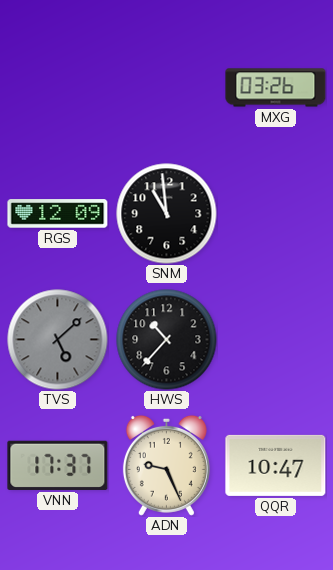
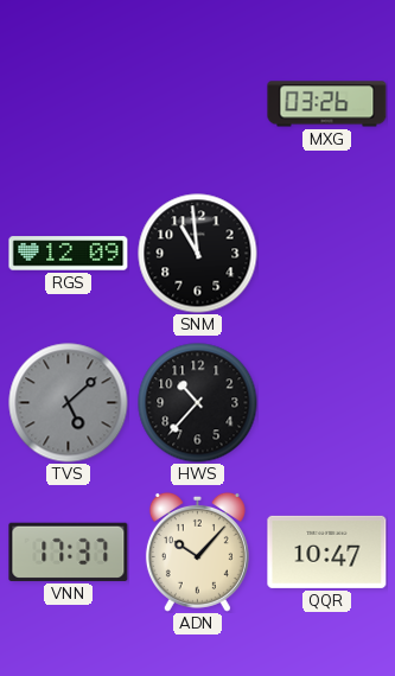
ADN: 9:26 -> 10:07 (197, 551)
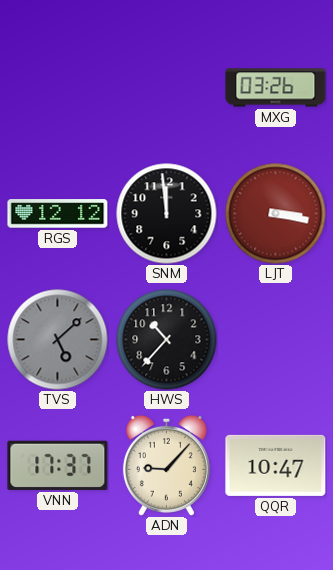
RGS: 12:09 -> 12:12 (58, 214)
SNM: 10:59 -> 11:59 (167, 214)
LJT: none -> 3:17 (276, 214)
ADN: 10:07 -> 9:07 (166, 465)
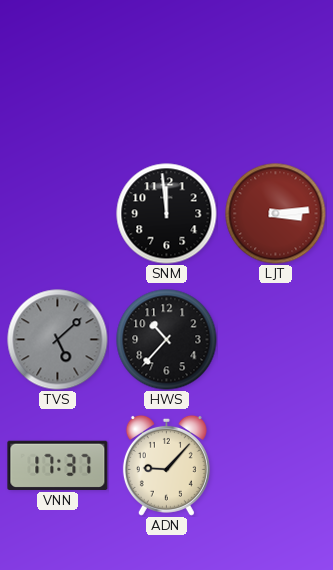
MXG: 03:26 -> none (276, 88)
RGS: 12:12 -> none (58, 214)
LJT: 3:17 -> 3:14 (276, 214)
QQR: 10:47 -> none (276, 465)
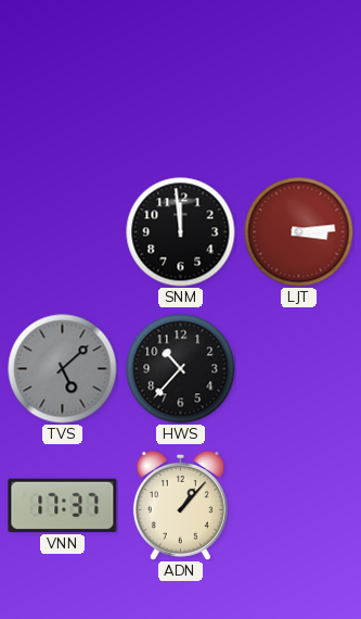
ADN: 9:07 -> 1:07 (180, 505)
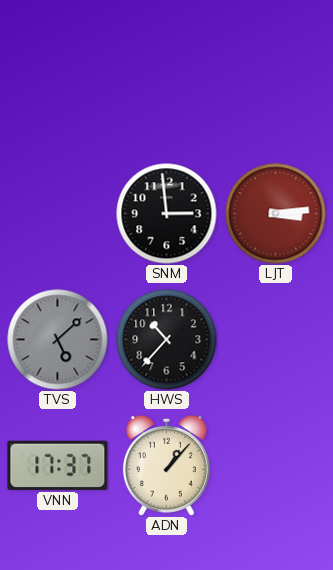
SNM: 11:59 -> 2:59 (167, 214)
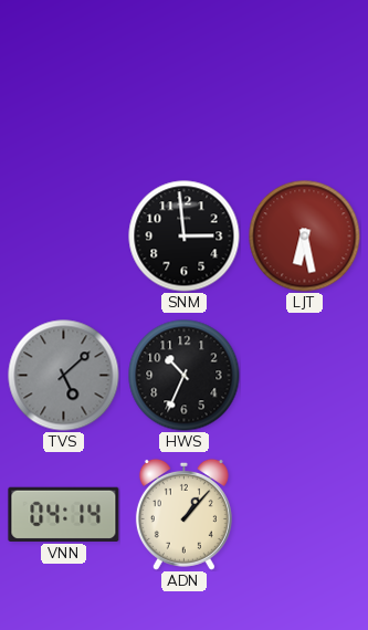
LJT: 3:14 -> 6:28 (305, 237)
HWS: 10:37 -> 10:34 (185, 376)
VNN: 17:37 -> 04:14 (64, 514)
